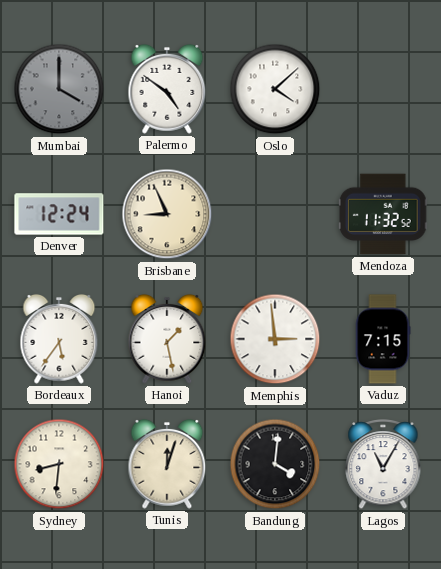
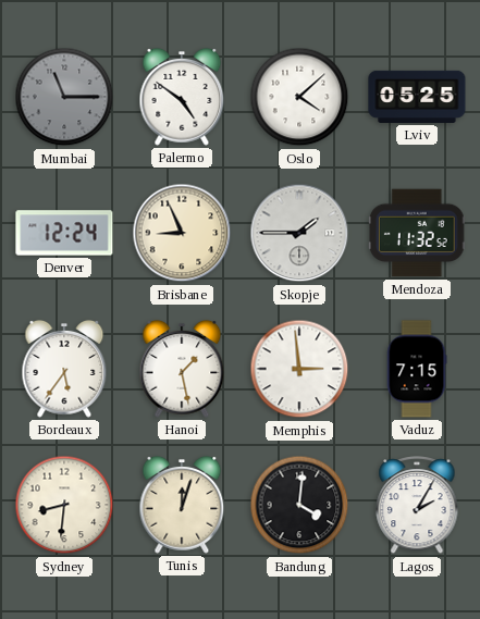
Mumbai: 4:00 -> 11:15 (64, 97)
Lviv: none -> 05:25 (417, 97)
Skopje: none -> 1:45 (299, 233)
Lagos: 11:05 -> 2:05 (417, 506)
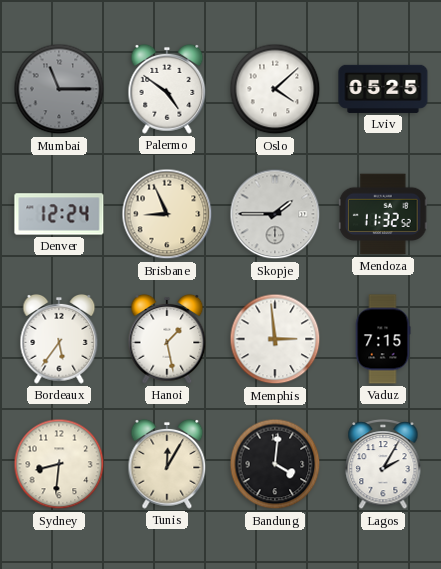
Tunis: 12:03 -> 12:05 (167, 464)
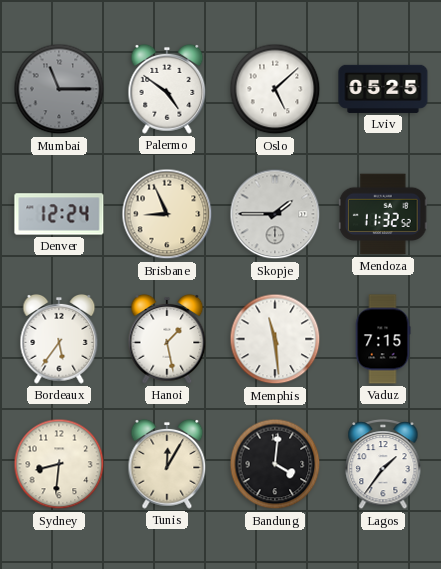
Oslo: 4:08 -> 5:08 (275, 89)
Memphis: 2:59 -> 11:29 (275, 339)
Lagos: 2:05 -> 1:36 (383, 465)
